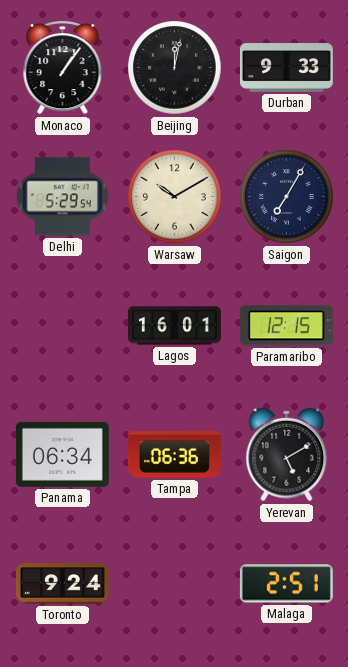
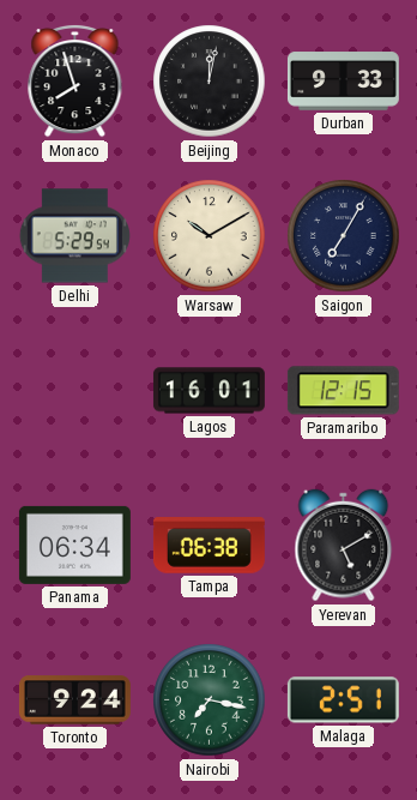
Monaco: 1:06 -> 7:57 (75, 80)
Tampa: 06:36 -> 06:38 (208, 546)
Nairobi: none -> 7:17 (210, 700)
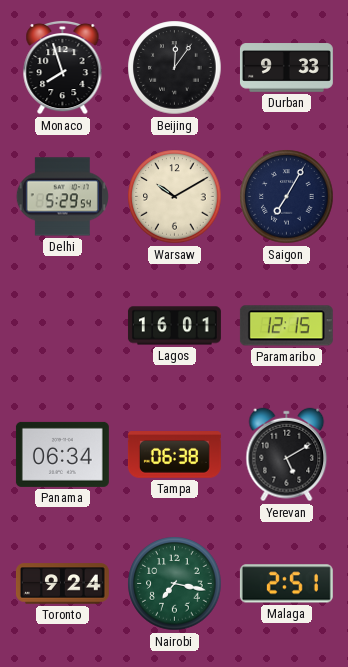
Beijing: 12:02 -> 12:06 (175, 68)
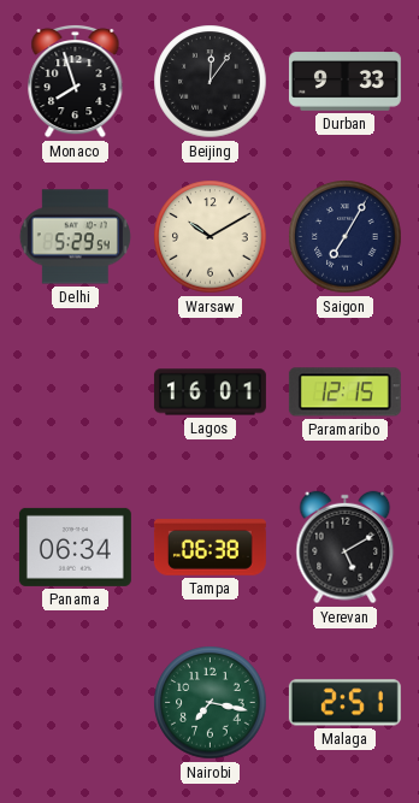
Toronto: 9:24 -> none (62, 584)
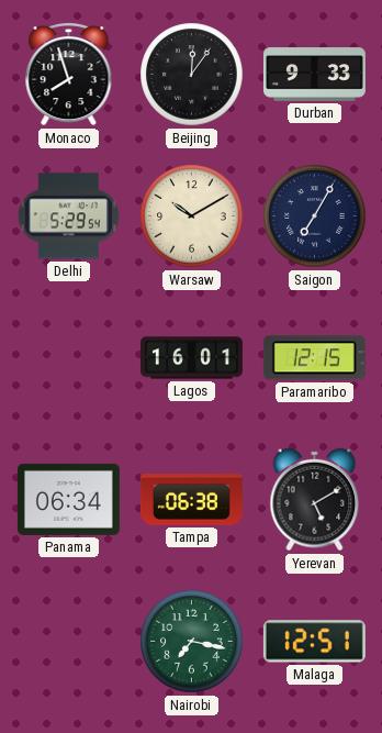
Malaga: 2:51 -> 12:51 (314, 642)
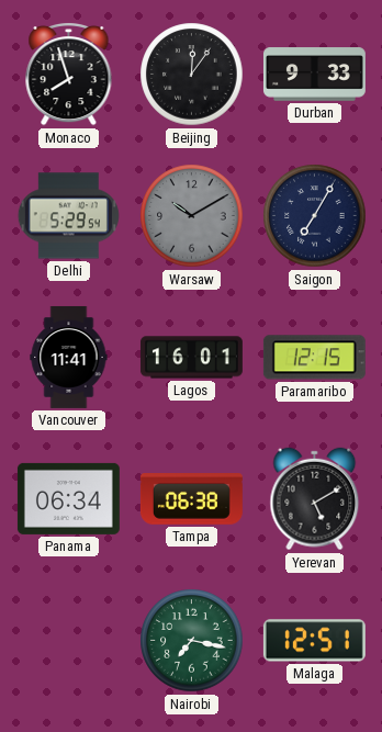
Warsaw dial: cream -> grey (192, 216)
Vancouver: none -> 11:41 (69, 357)
